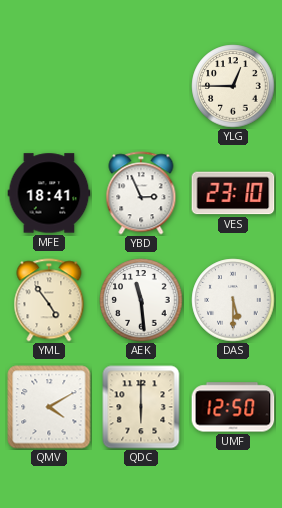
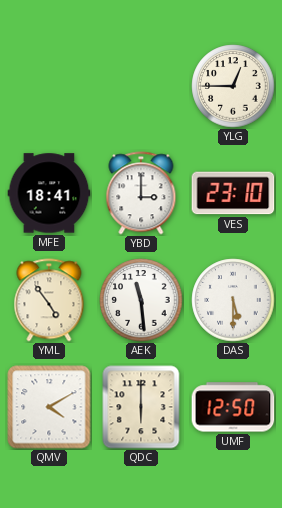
YBD: 2:56 -> 3:00 (141, 193)
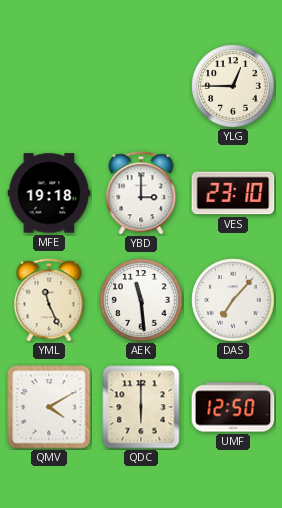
MFE: 18:41 -> 19:18 (49, 193)
YML: 4:54 -> 11:26 (49, 300)
DAS: 5:30 -> 7:07 (233, 300)
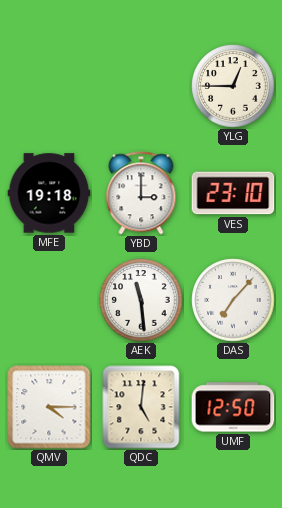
YML: 11:26 -> none (49, 300)
QMV: 4:10 -> 4:15 (49, 407)
QDC: 6:00 -> 5:01 (141, 407)
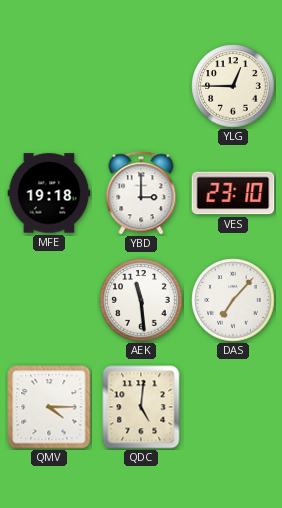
UMF: 12:50 -> none (233, 407)
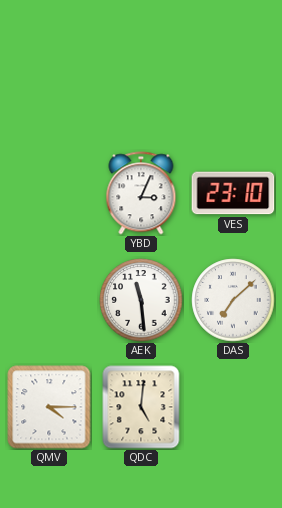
YLG: 12:45 -> none (233, 86)
MFE: 19:18 -> none (49, 193)
YBD: 3:00 -> 3:04 (141, 193)
DAS: 7:07 -> 7:08 (233, 300)
